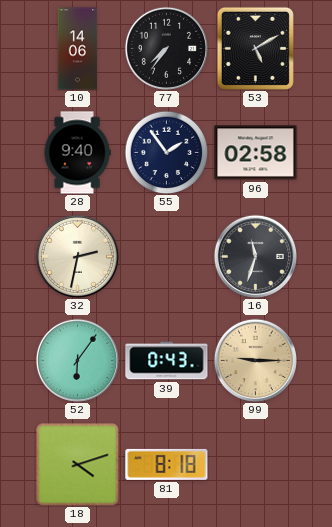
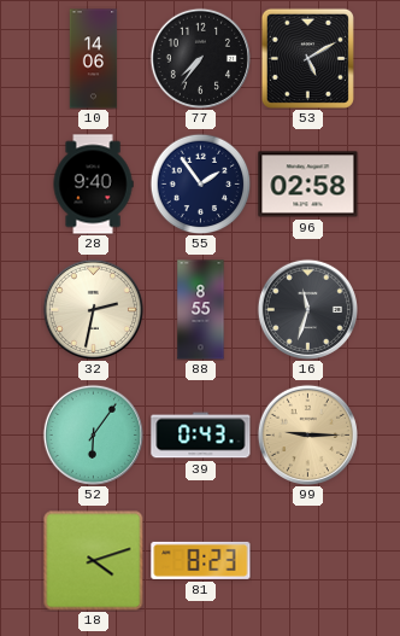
88: none -> 8:55 (201, 310)
81: 8:18 -> 8:23 (201, 560)
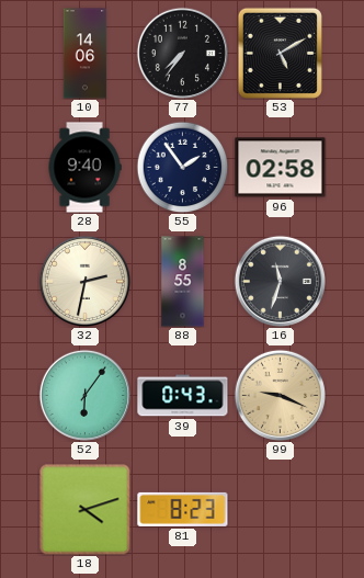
99: 9:15 -> 9:19 (280, 395)
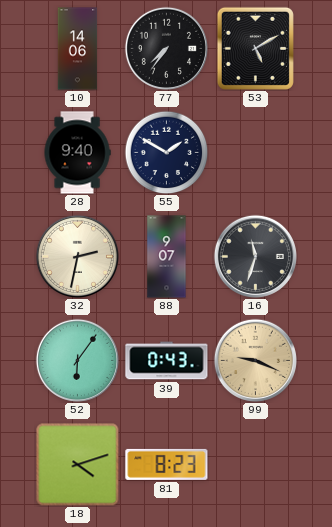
55: 1:54 -> 1:50 (166, 152)
96: 02:58 -> none (281, 168)
88: 8:55 -> 9:07 (167, 257)
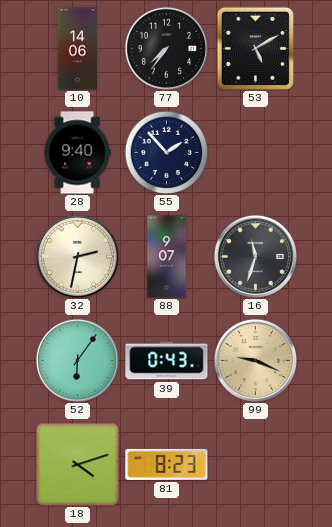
55: 1:50 -> 1:53 (166, 152)
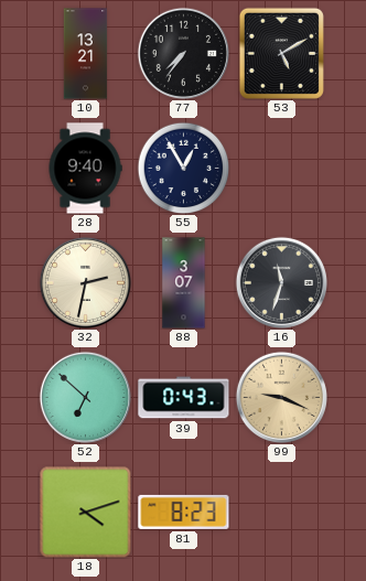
10: 14:06 -> 13:21 (86, 54)
55: 1:53 -> 12:55 (183, 168)
88: 9:07 -> 3:07 (184, 283)
52: 6:06 -> 6:52 (85, 397)
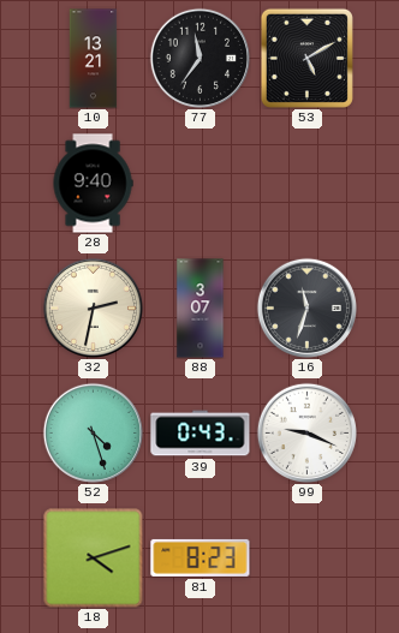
77: 7:36 -> 11:36 (199, 58)
55: 12:55 -> none (183, 168)
52: 6:52 -> 4:27 (93, 432)
99 dial: champagne -> white (306, 432)
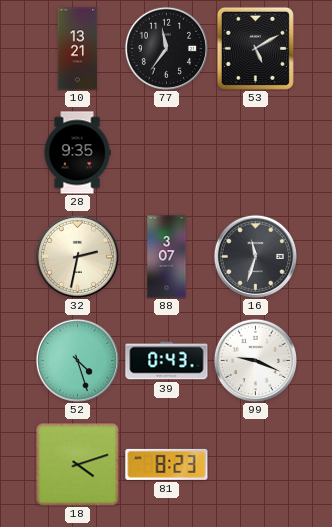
28: 9:40 -> 9:35 (77, 153)
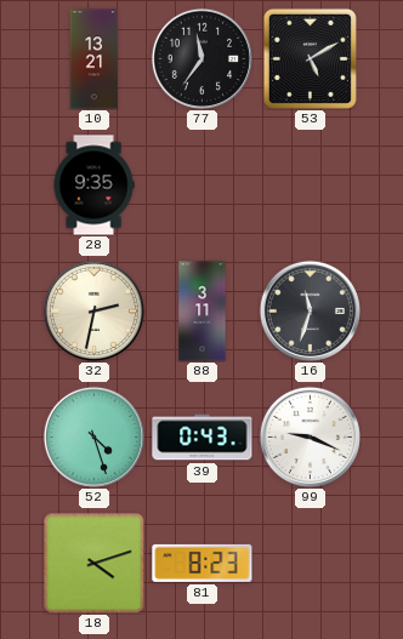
88: 3:07 -> 3:11 (203, 312)
